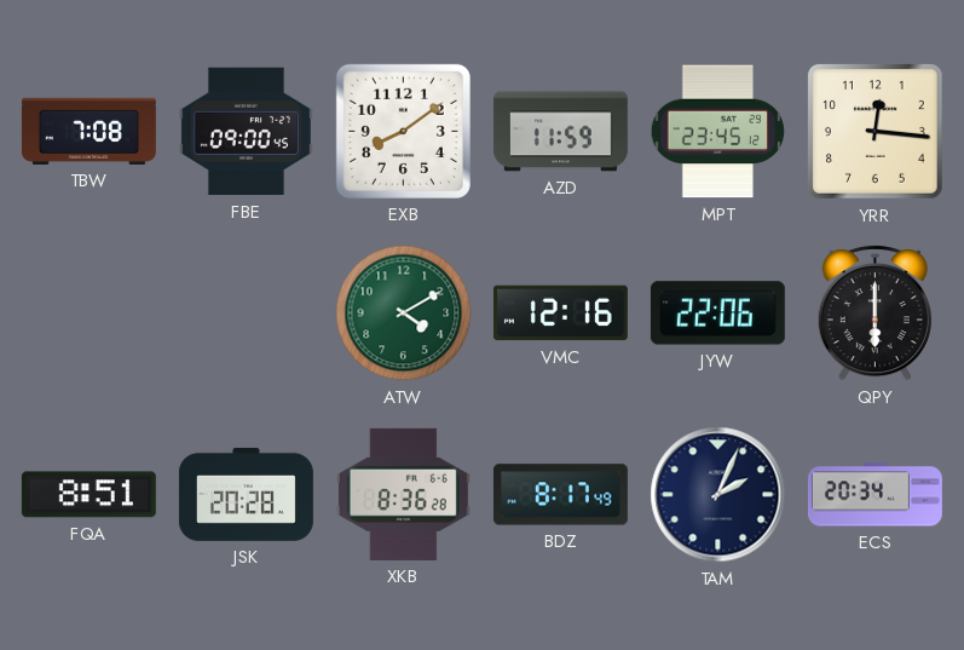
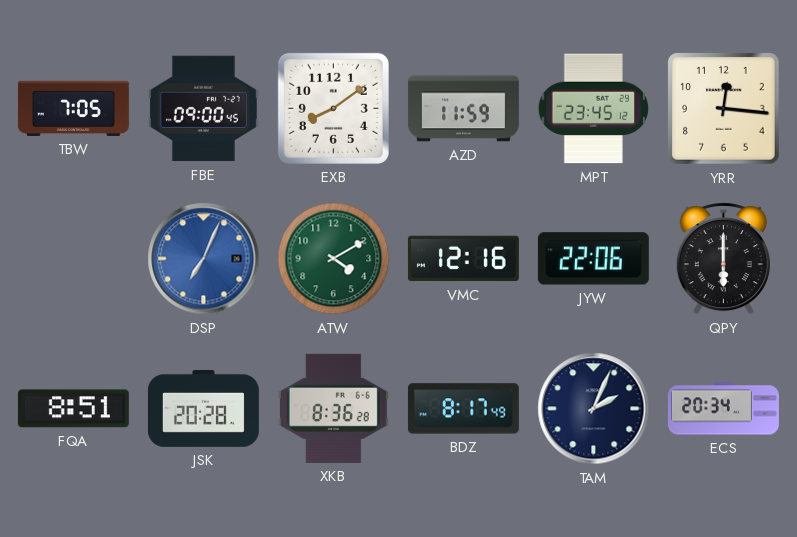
TBW: 7:08 -> 7:05 (73, 108)
DSP: none -> 7:04 (204, 259)
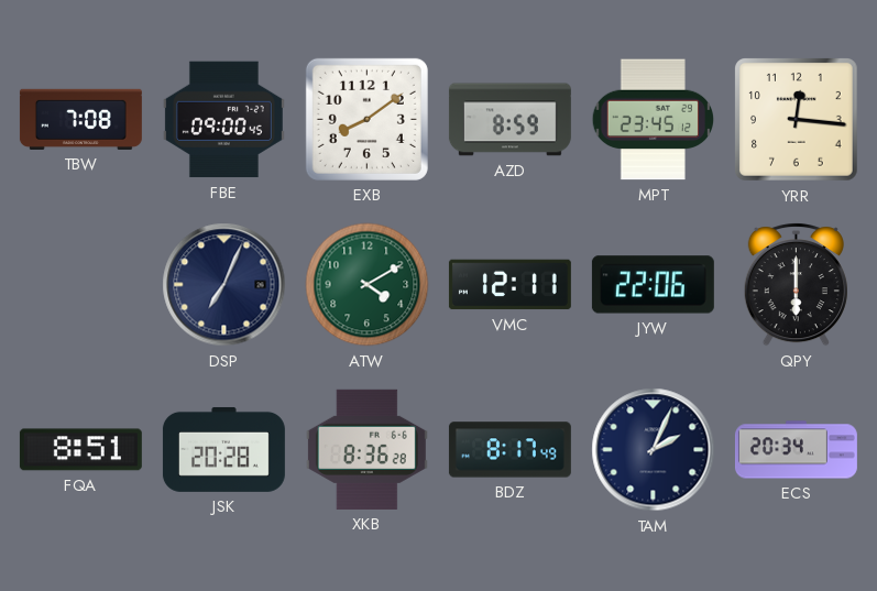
TBW: 7:05 -> 7:08 (80, 119)
AZD: 11:59 -> 8:59 (509, 120)
DSP dial: blue -> navy (224, 285)
VMC: 12:16 -> 12:11 (509, 285)
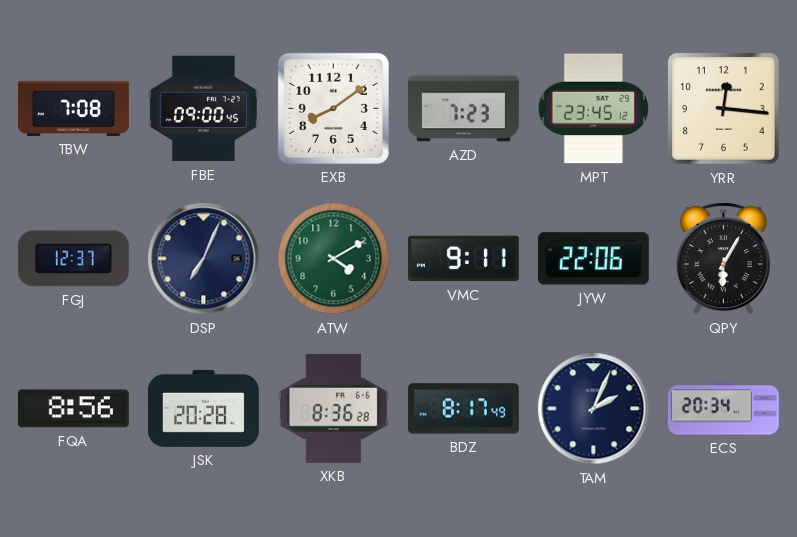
AZD: 8:59 -> 7:23 (463, 109)
FGJ: none -> 12:37 (73, 259)
VMC: 12:11 -> 9:11 (463, 259)
QPY: 6:00 -> 6:05 (723, 259)
FQA: 8:51 -> 8:56 (73, 409)
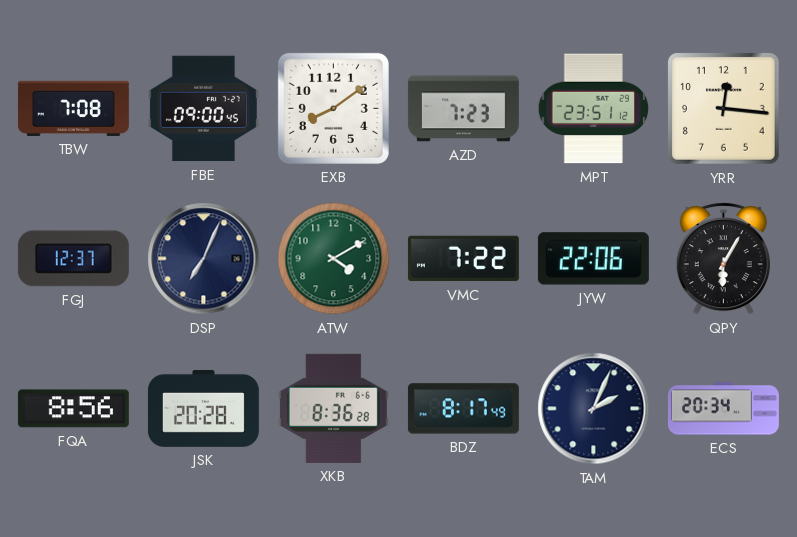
MPT: 23:45 -> 23:51 (593, 109)
VMC: 9:11 -> 7:22 (463, 259)
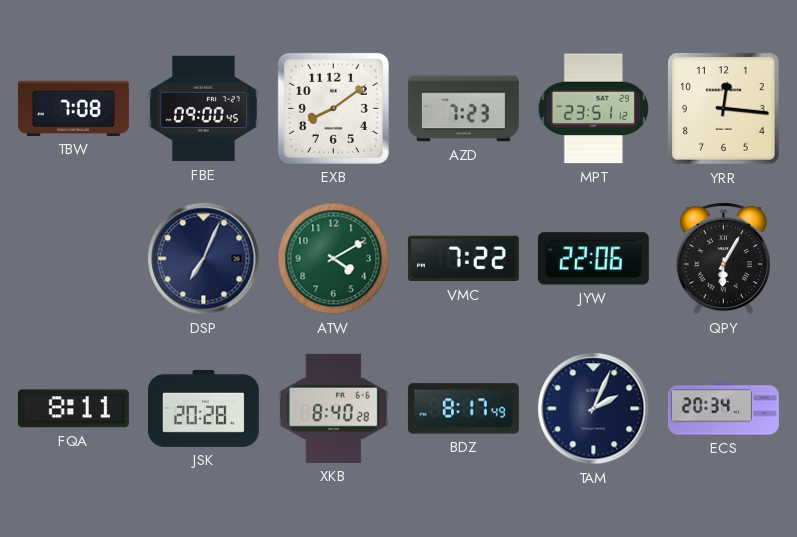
FGJ: 12:37 -> none (73, 259)
FQA: 8:56 -> 8:11 (73, 409)
XKB: 8:36 -> 8:40 (333, 408)
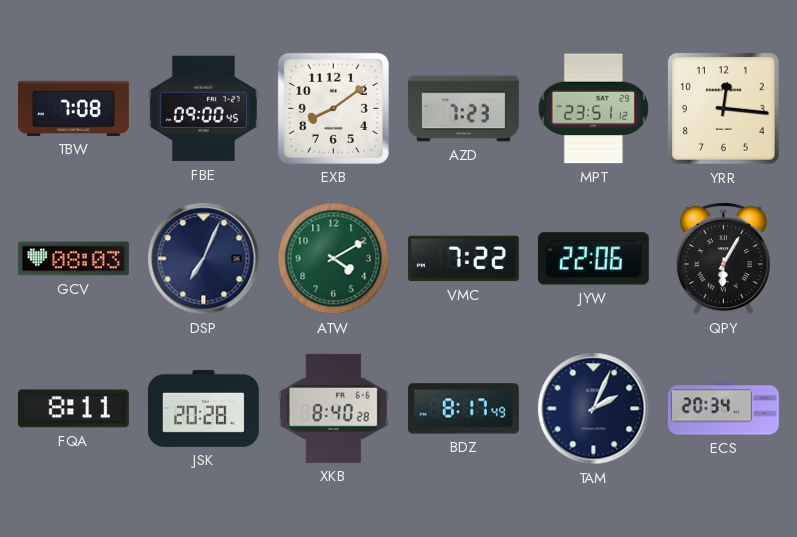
GCV: none -> 08:03 (73, 259)
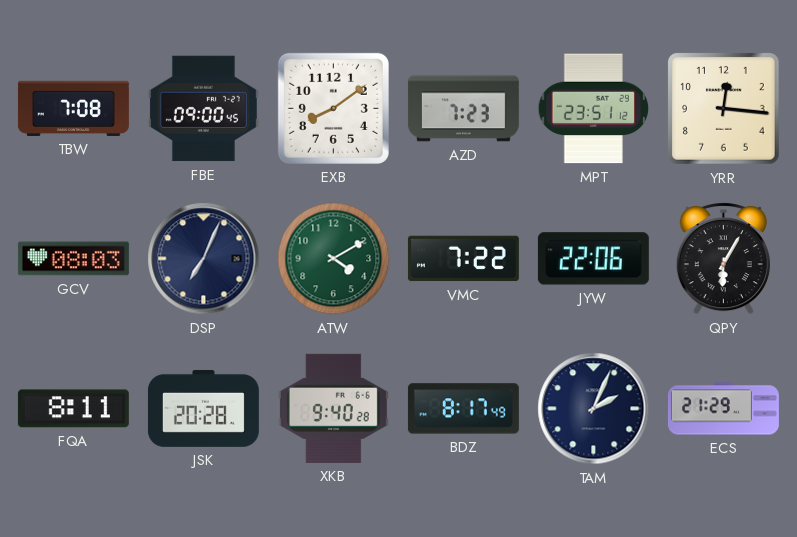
XKB: 8:40 -> 9:40 (333, 408)
ECS: 20:34 -> 21:29 (723, 409)
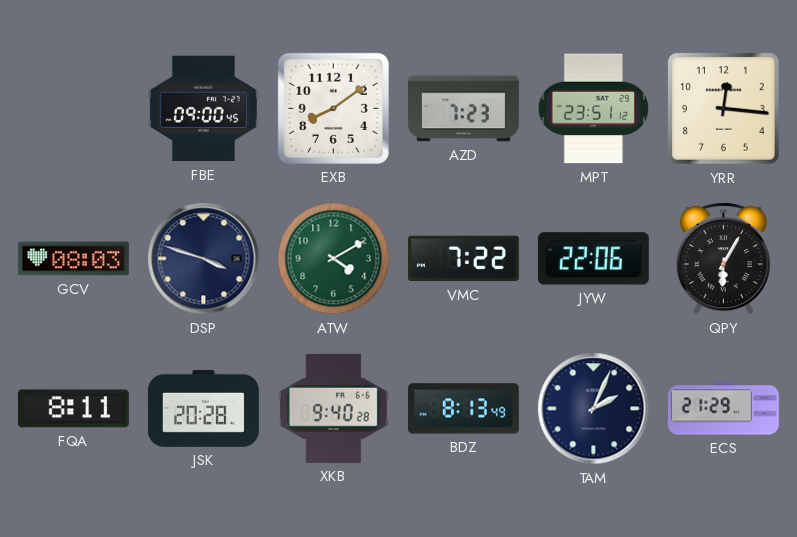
TBW: 7:08 -> none (73, 108)
DSP: 7:04 -> 3:48 (204, 259)
BDZ: 8:17 -> 8:13 (463, 409)
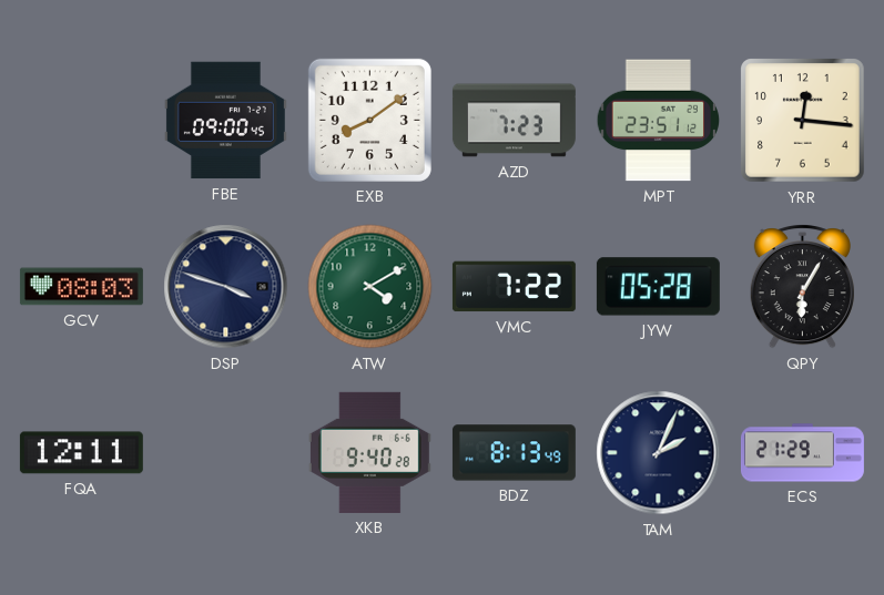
JYW: 22:06 -> 05:28 (658, 287)
FQA: 8:11 -> 12:11 (81, 453)
JSK: 20:28 -> none (203, 408)
